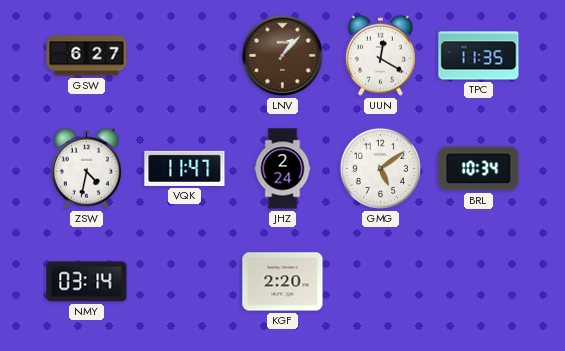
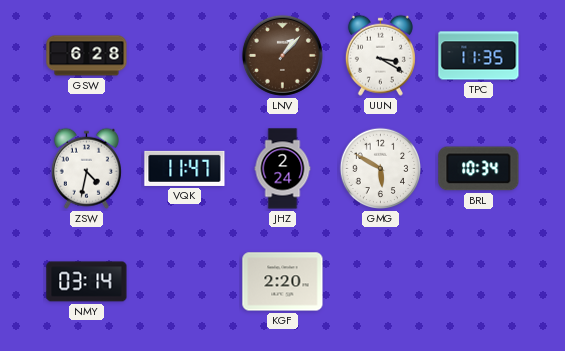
GSW: 6:27 -> 6:28 (87, 56)
UUN: 12:20 -> 3:20 (380, 55)
GMG: 5:09 -> 5:50 (380, 169)
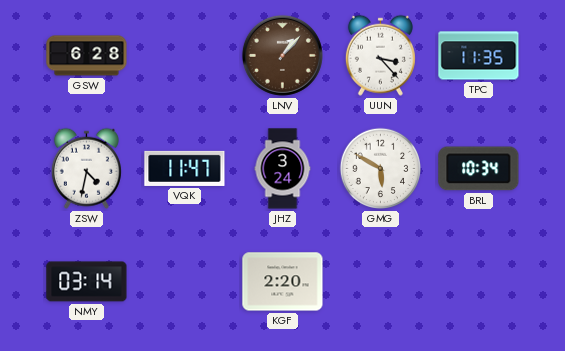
UUN: 3:20 -> 3:23 (380, 55)
JHZ: 2:24 -> 3:24 (283, 169)
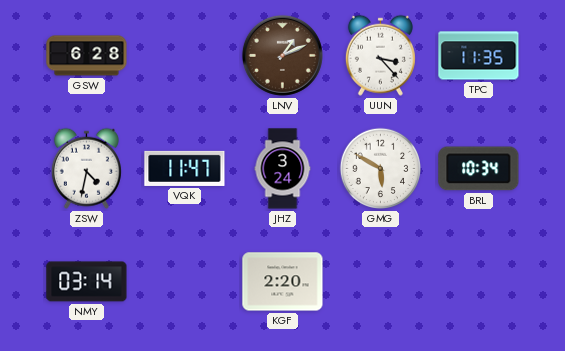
LNV: 1:07 -> 1:11 (282, 55)
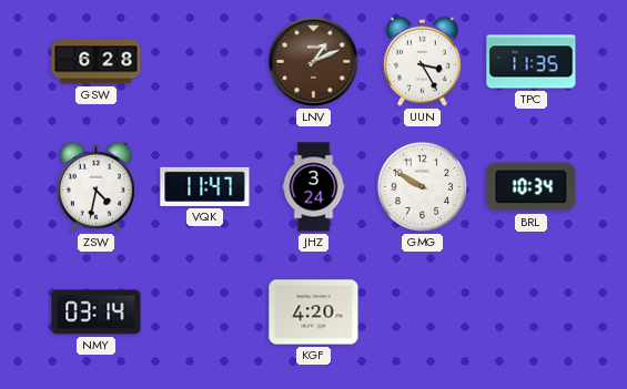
UUN: 3:23 -> 3:25 (422, 61)
GMG: 5:50 -> 9:50 (422, 187)
KGF: 2:20 -> 4:20 (314, 313)
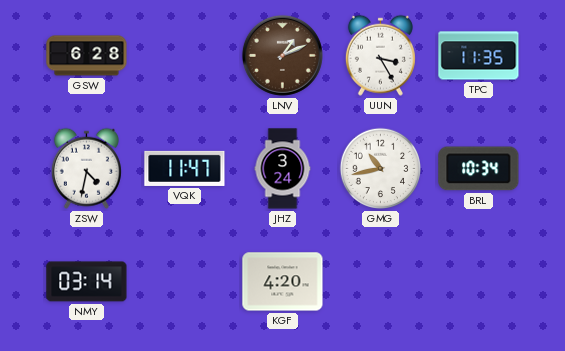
GMG: 9:50 -> 10:43 (380, 169)
